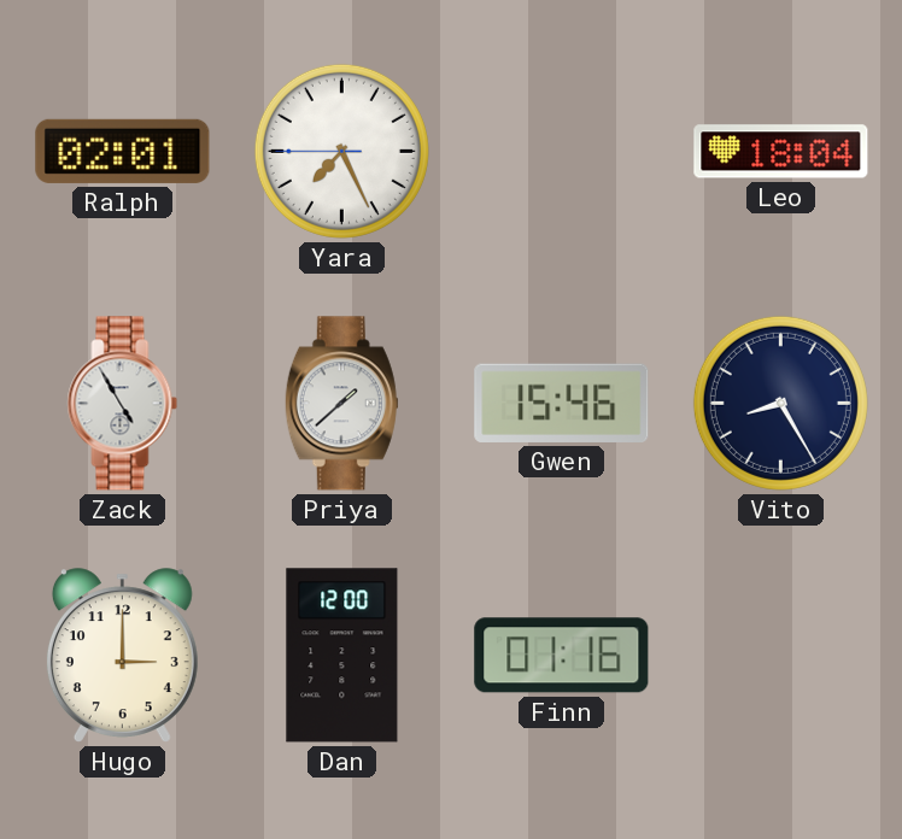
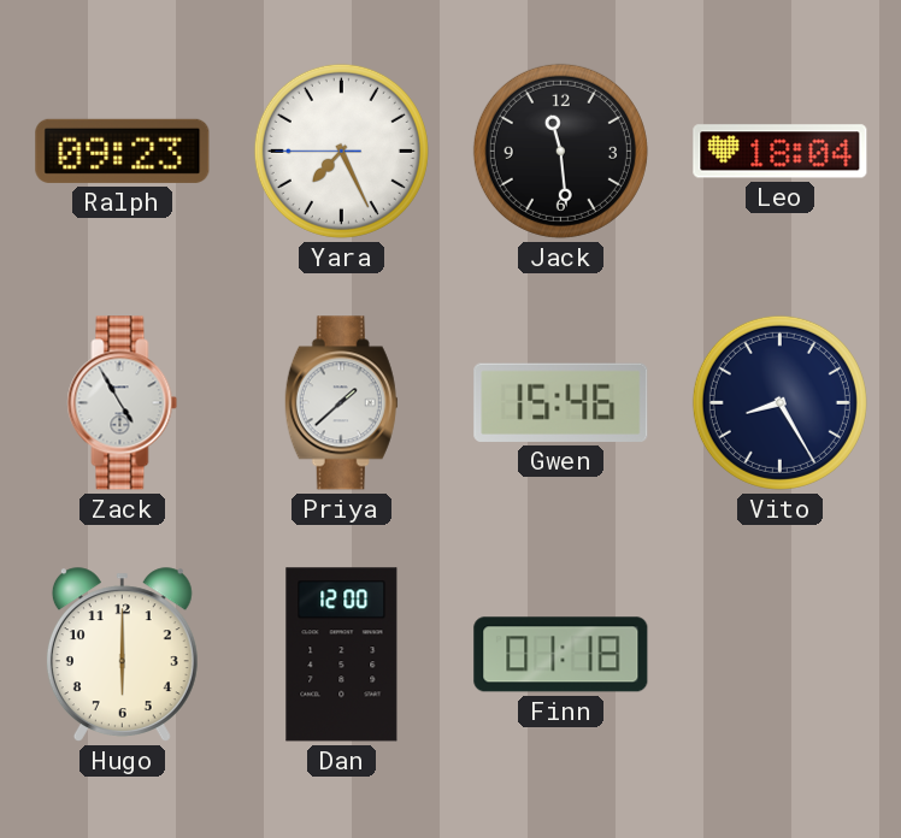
Ralph: 02:01 -> 09:23 (123, 151)
Jack: none -> 11:29 (560, 151)
Hugo: 3:00 -> 6:00 (122, 655)
Finn: 01:16 -> 01:18 (561, 655)
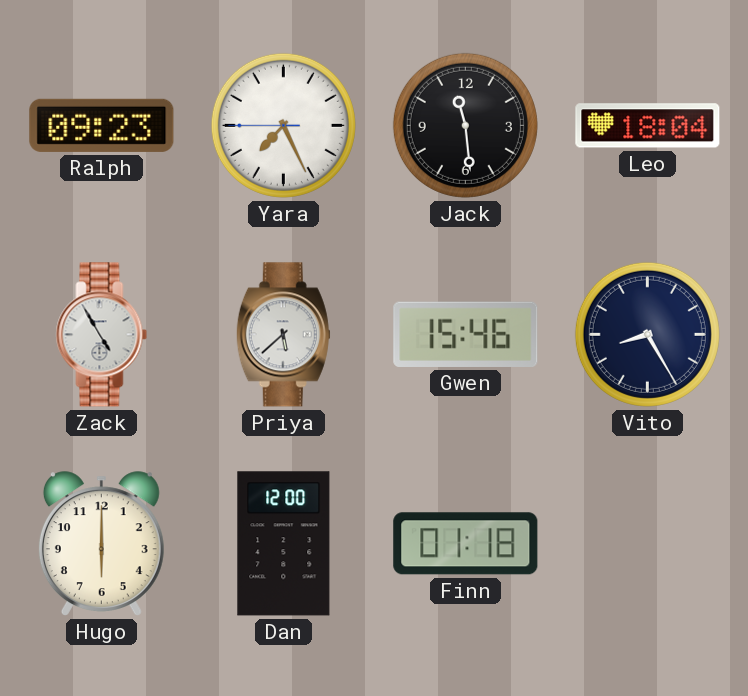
Priya: 1:38 -> 5:38 (283, 335)
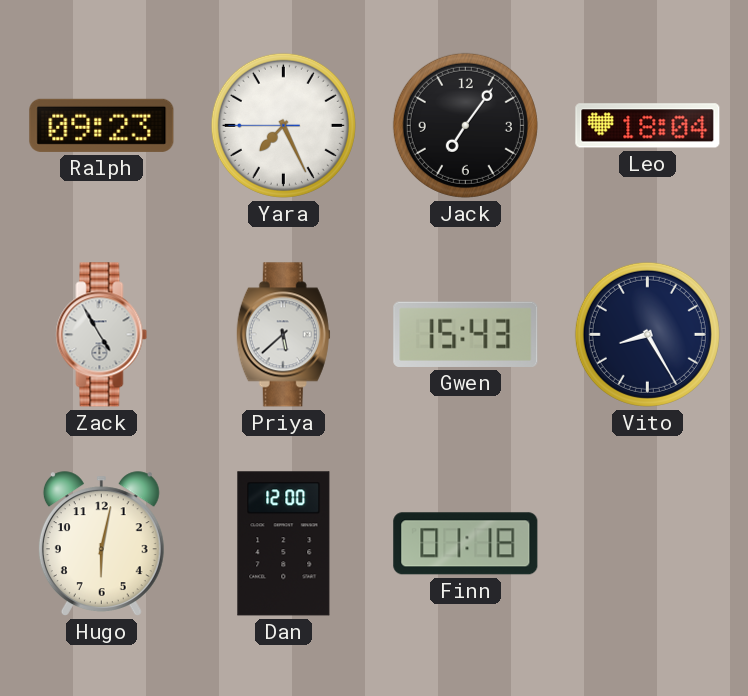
Jack: 11:29 -> 7:06 (465, 125)
Gwen: 15:46 -> 15:43 (466, 334)
Hugo: 6:00 -> 6:02 (101, 544)
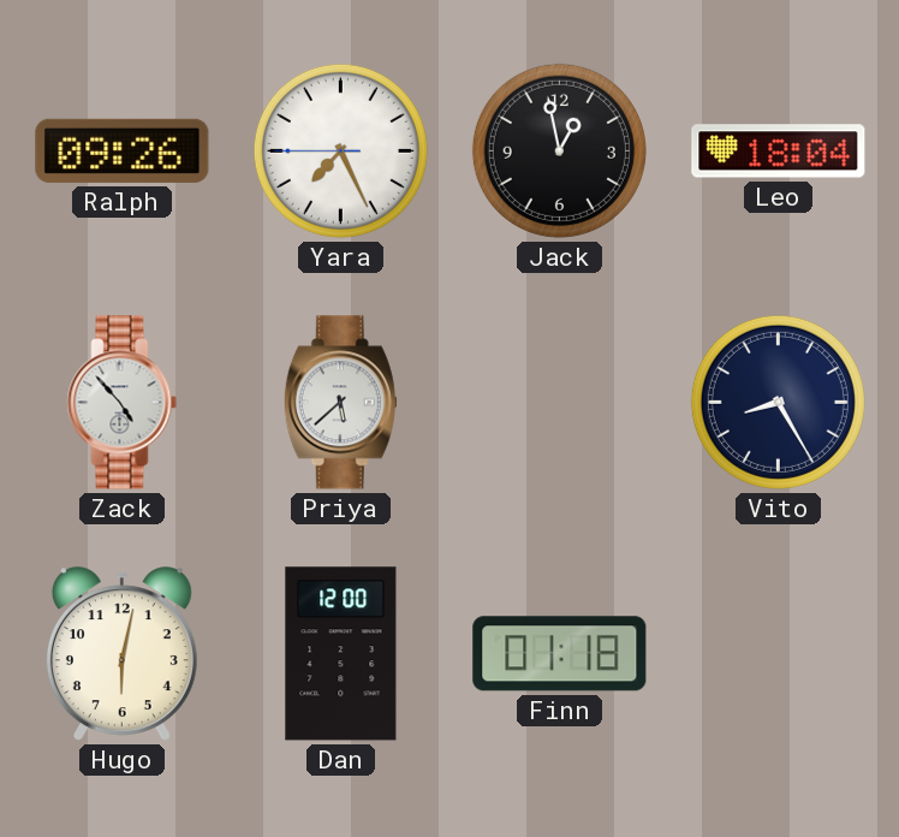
Ralph: 09:23 -> 09:26 (123, 150)
Jack: 7:06 -> 12:58 (559, 150)
Zack: 4:55 -> 4:53 (123, 403)
Gwen: 15:43 -> none (466, 334)
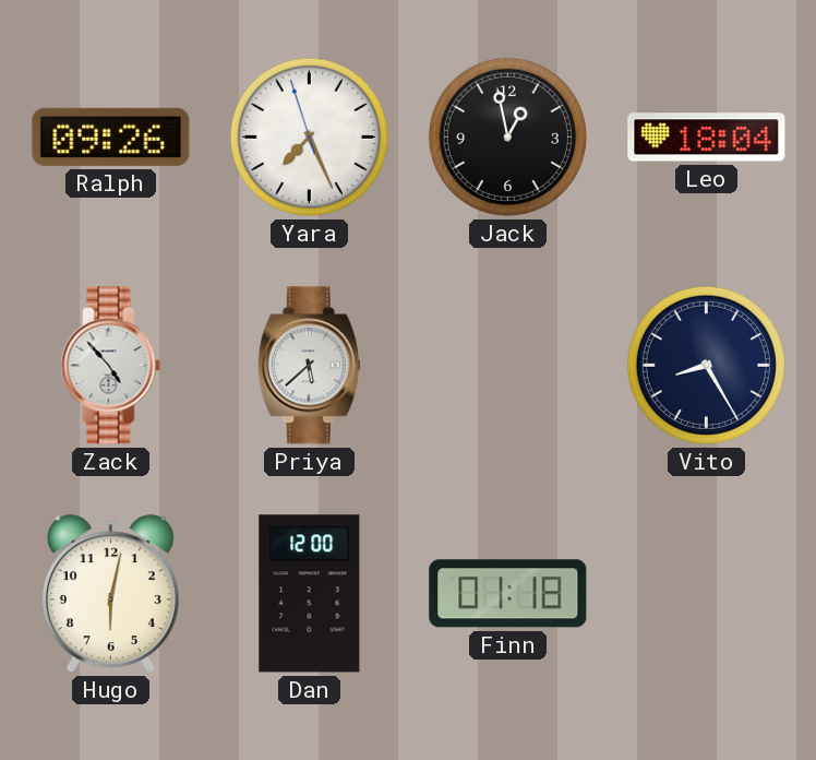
Yara: 7:25:45 -> 7:25:57 (309, 136)
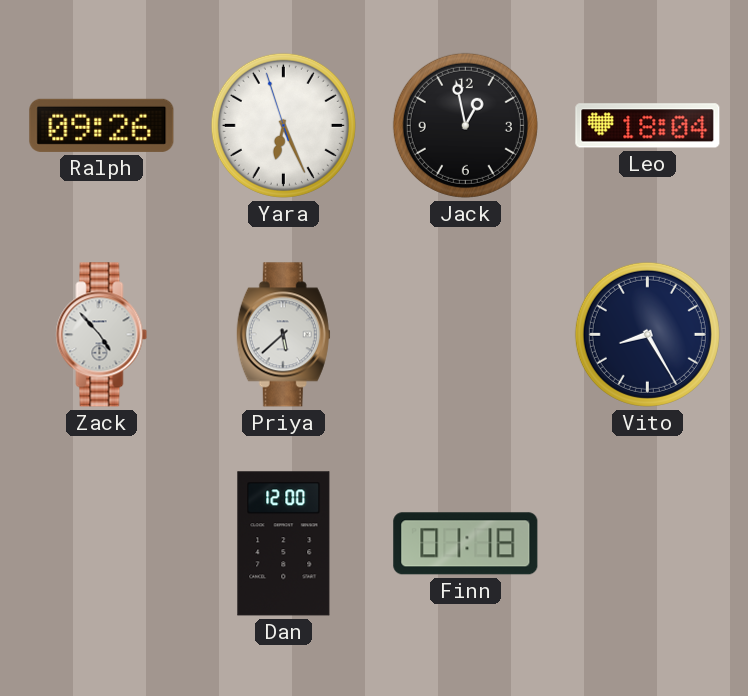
Yara: 7:25 -> 6:25 (283, 125)
Hugo: 6:02 -> none (110, 594)
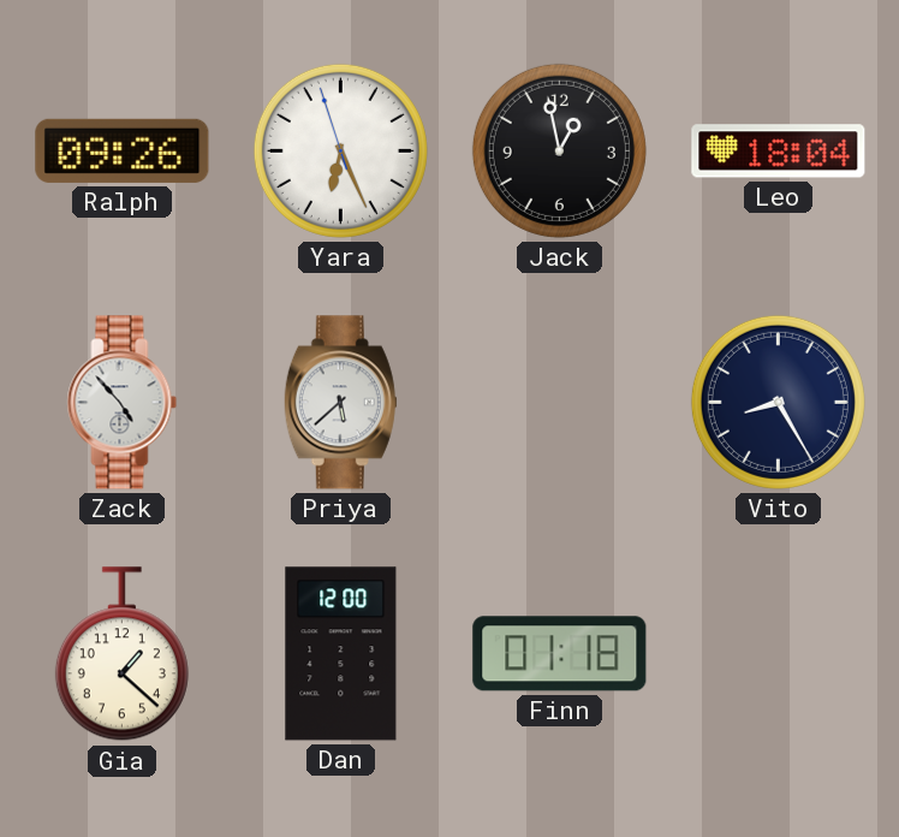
Gia: none -> 1:22 (121, 654)
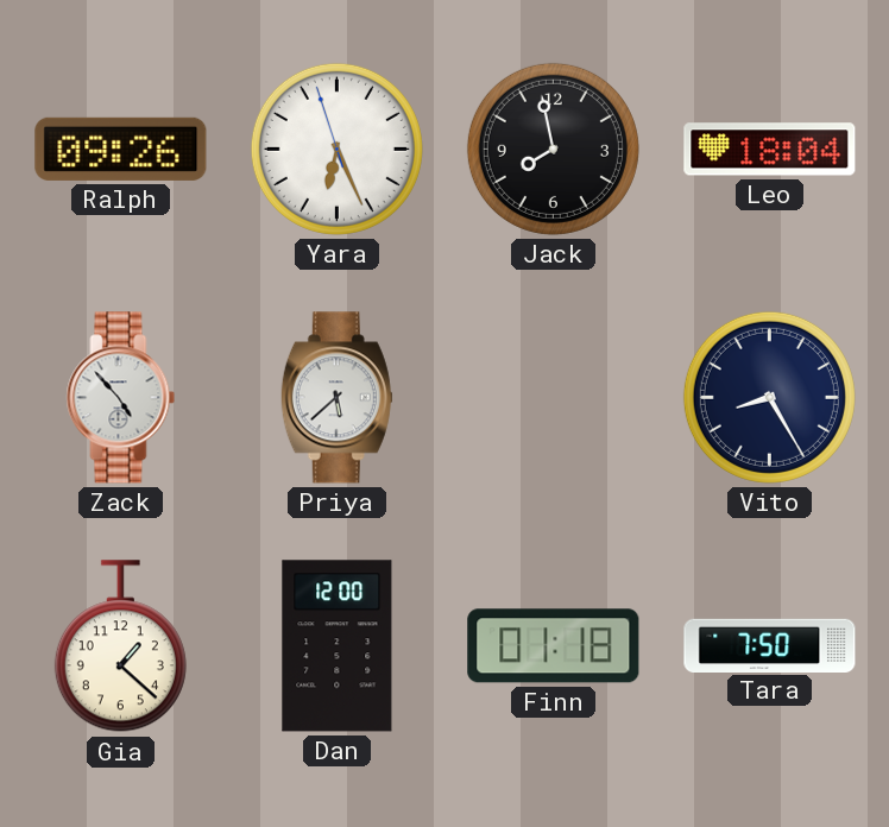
Jack: 12:58 -> 7:58 (553, 149)
Tara: none -> 7:50 (770, 645)
